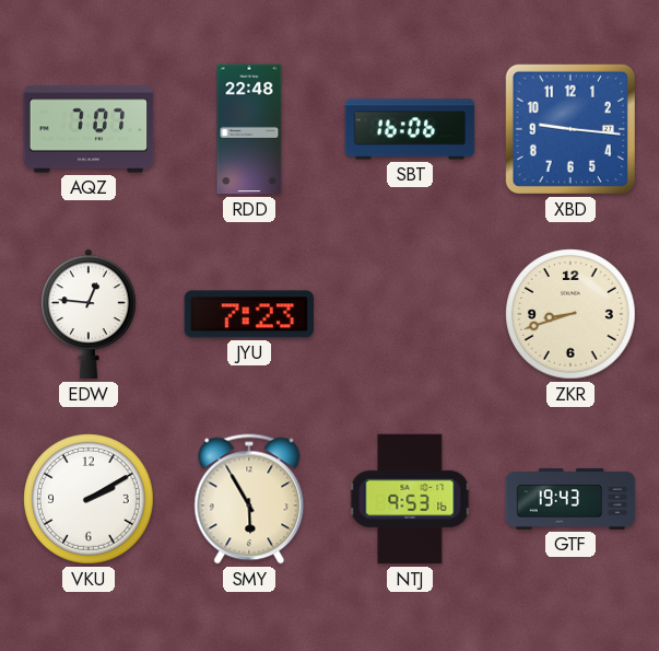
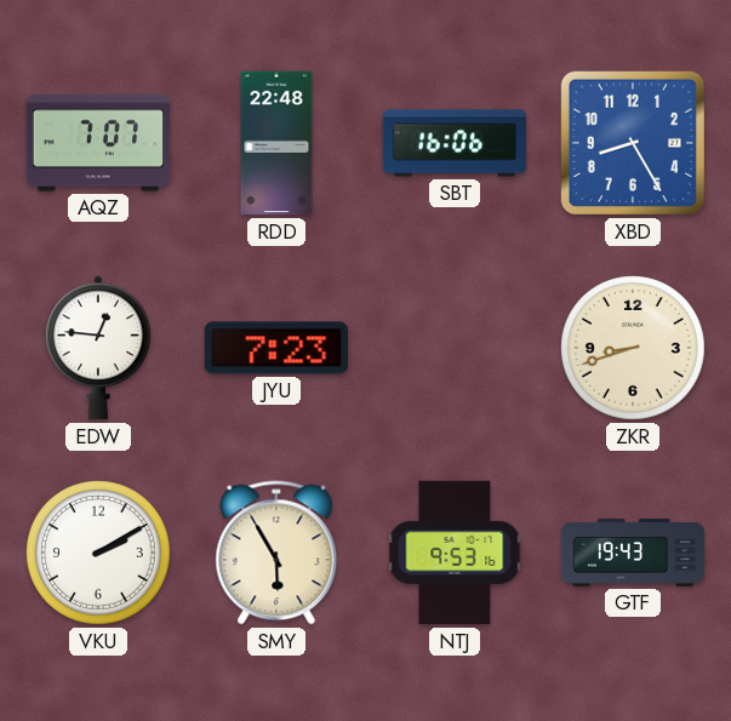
XBD: 9:16 -> 8:25 (633, 143)
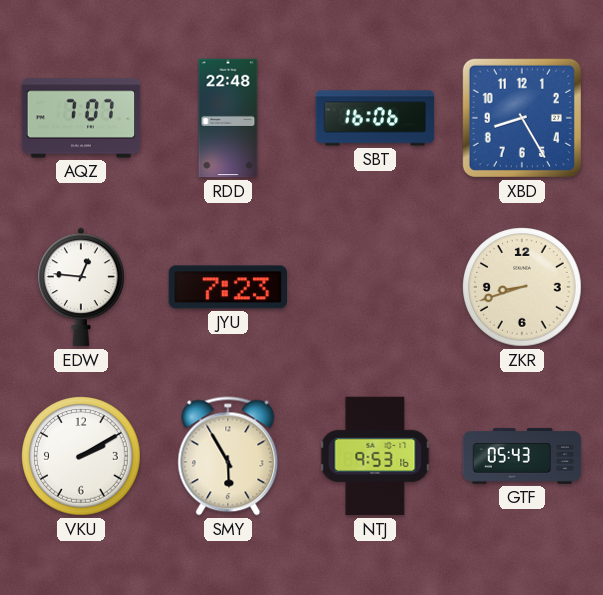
GTF: 19:43 -> 05:43 (522, 456)
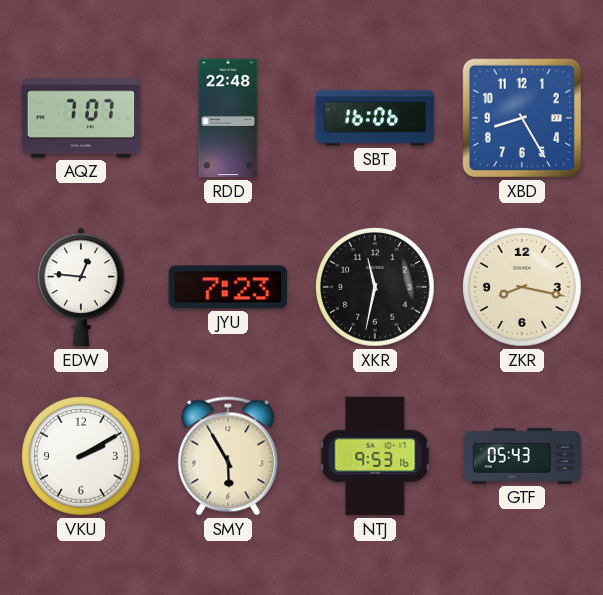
XKR: none -> 11:32 (375, 287)
ZKR: 8:42 -> 8:17 (522, 287)
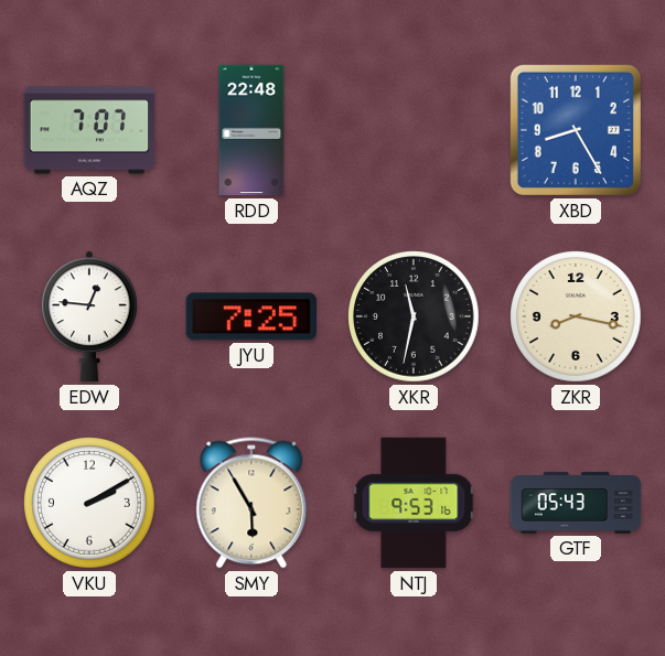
SBT: 16:06 -> none (375, 118)
JYU: 7:23 -> 7:25 (250, 316)
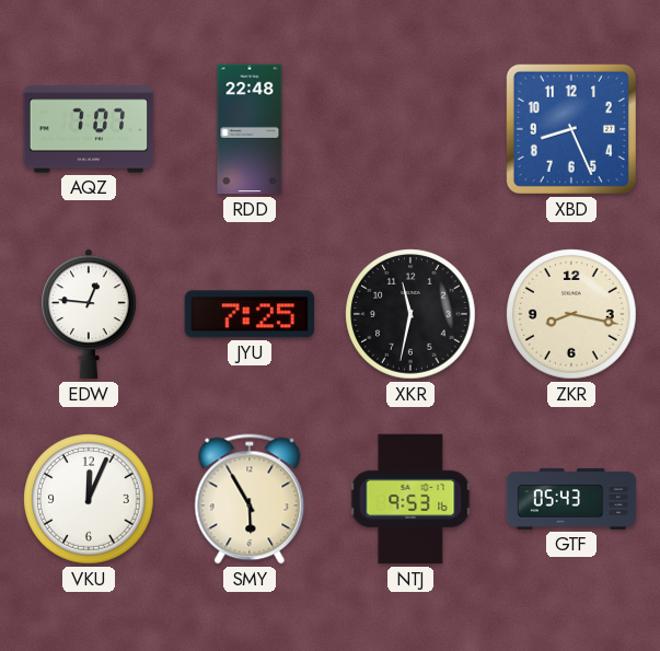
XBD: 8:25 -> 8:26 (571, 129)
VKU: 2:10 -> 12:04 (89, 499)
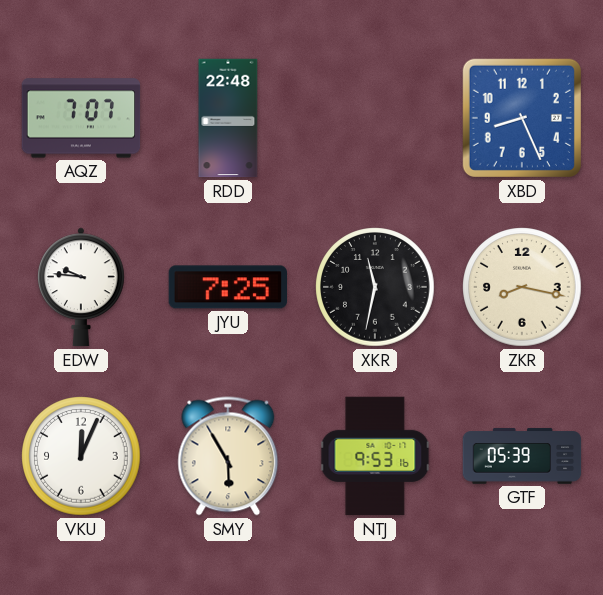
EDW: 12:46 -> 9:46 (81, 287)
GTF: 05:43 -> 05:39 (522, 456)
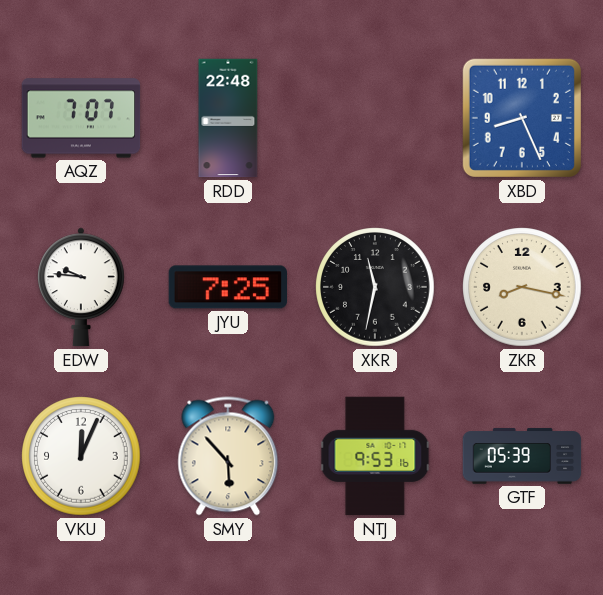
SMY: 5:55 -> 5:53 (228, 456)
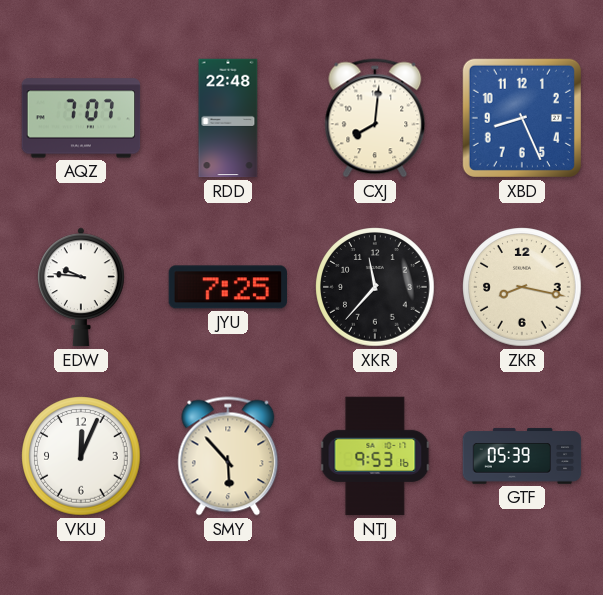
CXJ: none -> 8:01 (375, 118)
XKR: 11:32 -> 11:37 (375, 287)
